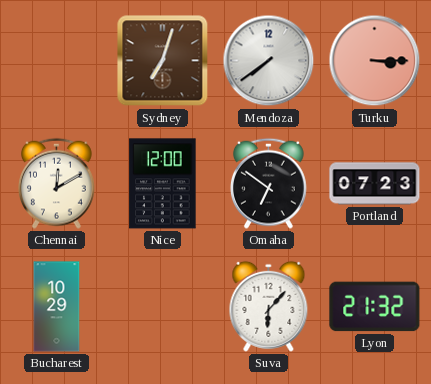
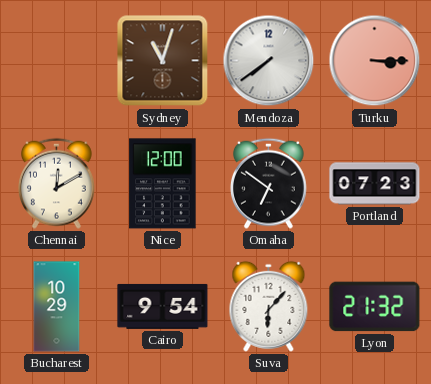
Sydney: 7:03 -> 11:03 (163, 61)
Cairo: none -> 9:54 (163, 306)
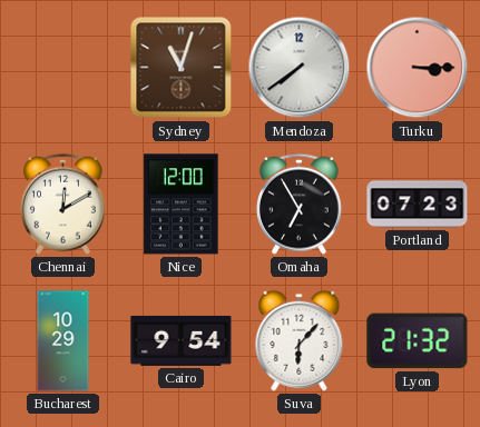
Omaha: 6:51 -> 6:55 (300, 203)
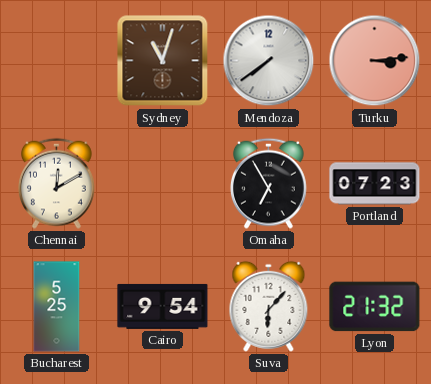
Turku: 3:15 -> 3:14 (375, 61)
Nice: 12:00 -> none (182, 205)
Bucharest: 10:29 -> 5:25 (57, 307)
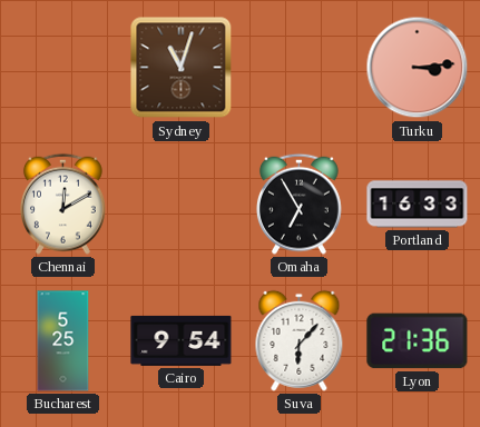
Mendoza: 7:39 -> none (269, 61)
Portland: 07:23 -> 16:33 (418, 205)
Lyon: 21:32 -> 21:36 (418, 341)
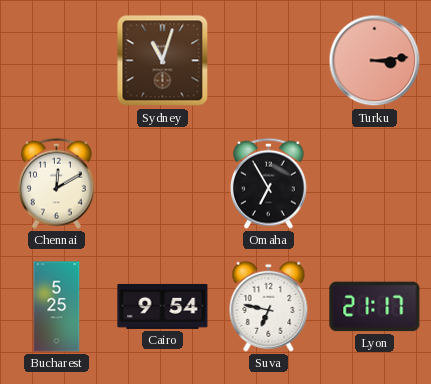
Portland: 16:33 -> none (418, 205)
Suva: 6:07 -> 6:47 (269, 306)
Lyon: 21:36 -> 21:17 (375, 307)
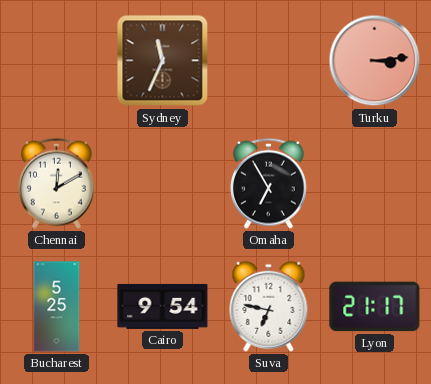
Sydney: 11:03 -> 11:34 (163, 61)
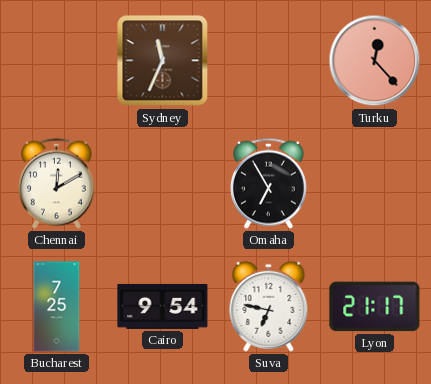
Turku: 3:14 -> 12:23 (375, 61)
Bucharest: 5:25 -> 7:25 (57, 307)
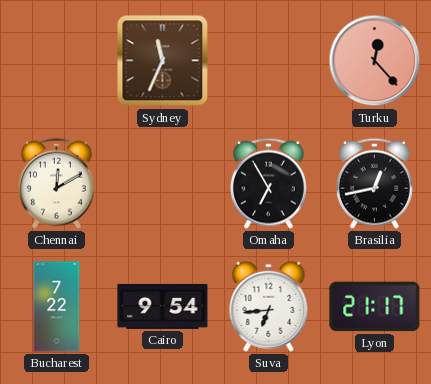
Brasilia: none -> 12:43 (375, 183)
Bucharest: 7:25 -> 7:22 (57, 307)
Suva: 6:47 -> 6:44 (269, 306)
